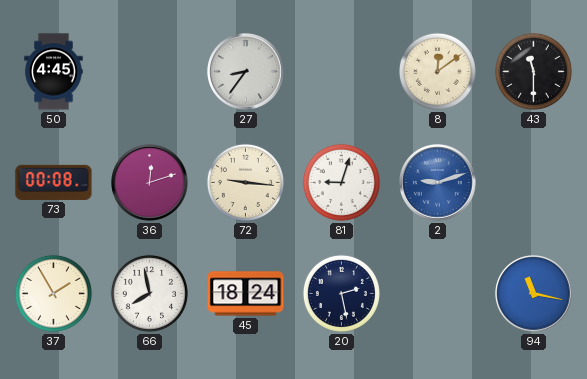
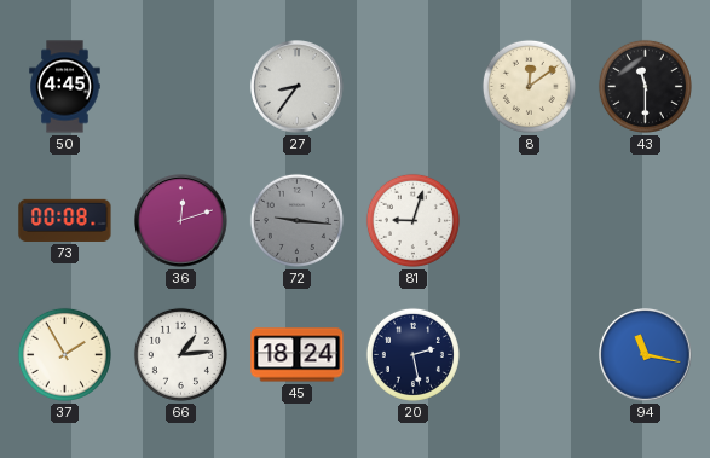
72 dial: cream -> grey (296, 220)
2: 9:12 -> none (438, 183)
66: 7:58 -> 1:14 (180, 354)
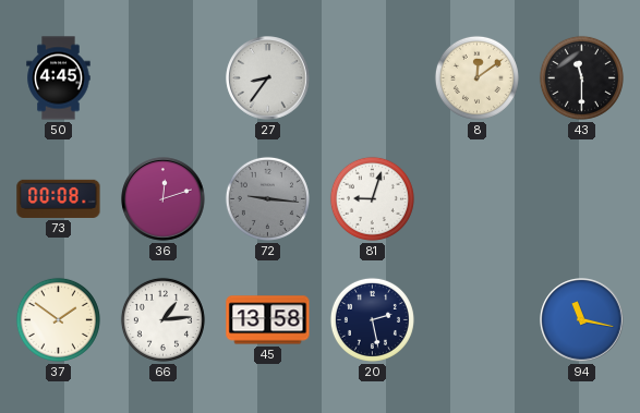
37: 1:55 -> 1:51 (58, 319)
45: 18:24 -> 13:58 (268, 320)
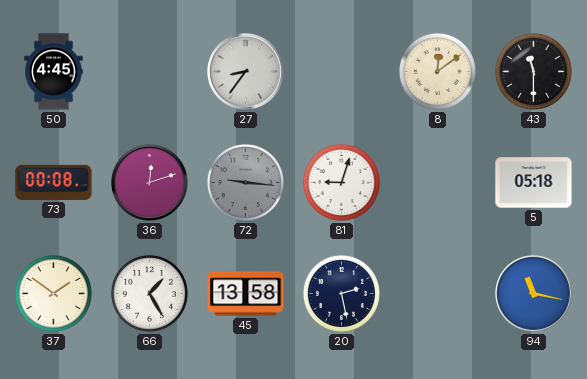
5: none -> 05:18 (534, 183)
66: 1:14 -> 1:25 (149, 293)
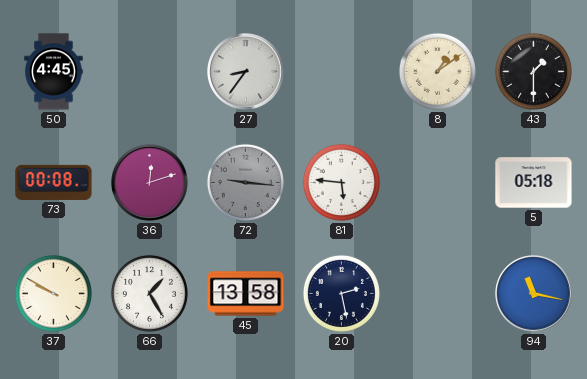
8: 12:09 -> 1:09 (437, 71)
43: 11:30 -> 1:30 (533, 71)
81: 9:03 -> 5:46 (341, 182)
37: 1:51 -> 9:50 (53, 293)
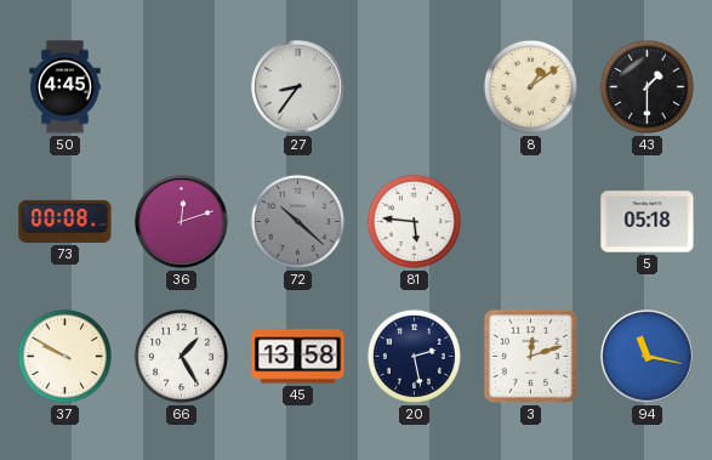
72: 9:16 -> 10:22 (297, 221)
3: none -> 12:12 (530, 356)
